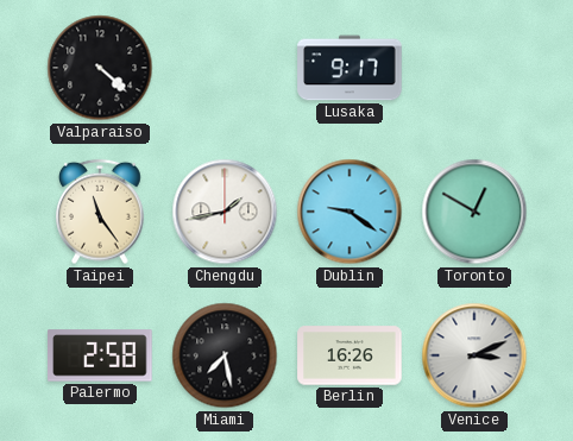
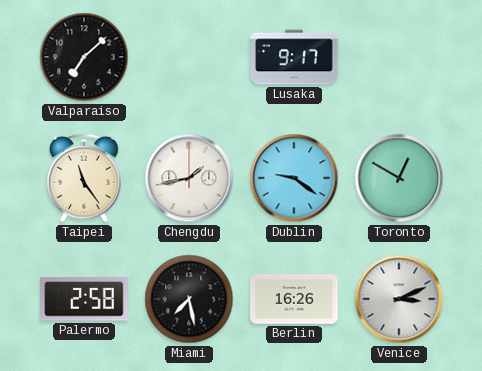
Valparaiso: 4:22 -> 7:08 (84, 57)
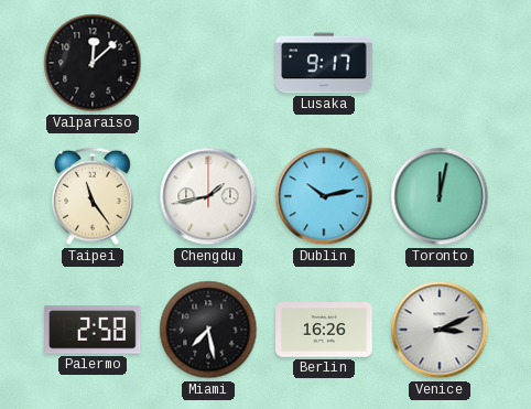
Valparaiso: 7:08 -> 12:08 (93, 63)
Dublin: 9:21 -> 10:13 (324, 196)
Toronto: 12:50 -> 12:02 (440, 196)
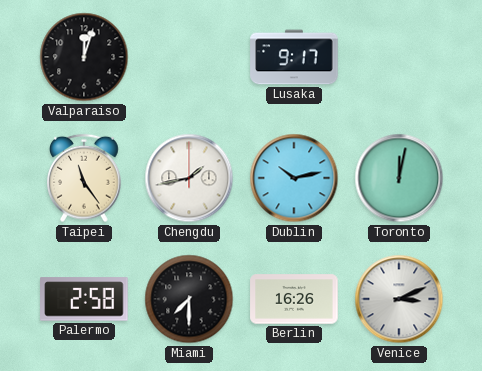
Valparaiso: 12:08 -> 12:03 (84, 57)
Miami: 7:28 -> 7:30 (189, 299)
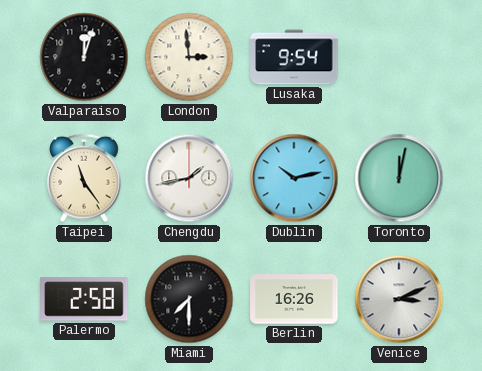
London: none -> 2:59 (189, 57)
Lusaka: 9:17 -> 9:54 (294, 57)
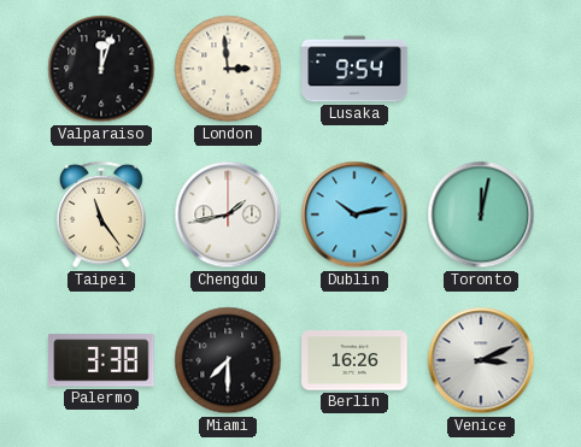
Palermo: 2:58 -> 3:38 (101, 360)
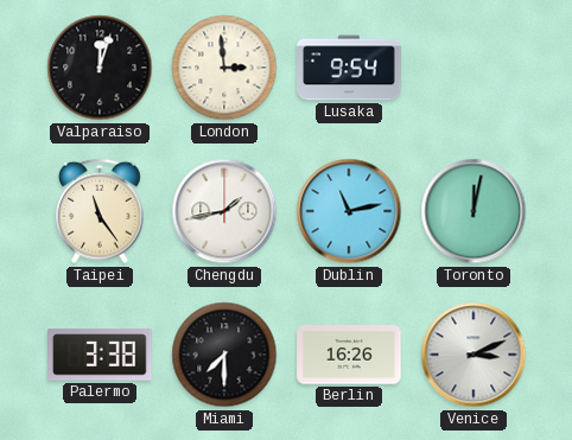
Dublin: 10:13 -> 11:13 (349, 211)
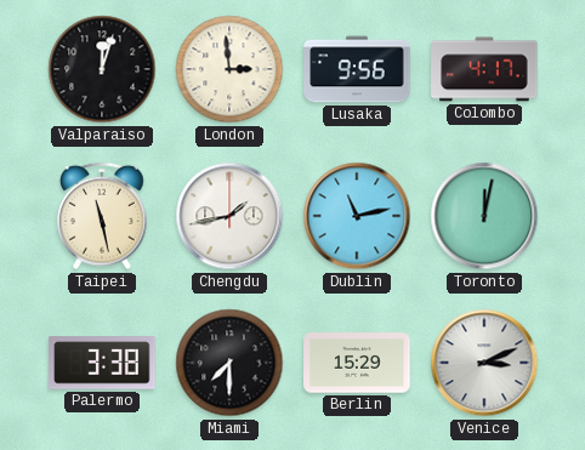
Lusaka: 9:54 -> 9:56 (357, 69)
Colombo: none -> 4:17 (484, 69)
Taipei: 11:24 -> 11:28 (103, 216)
Berlin: 16:26 -> 15:29 (357, 363)
